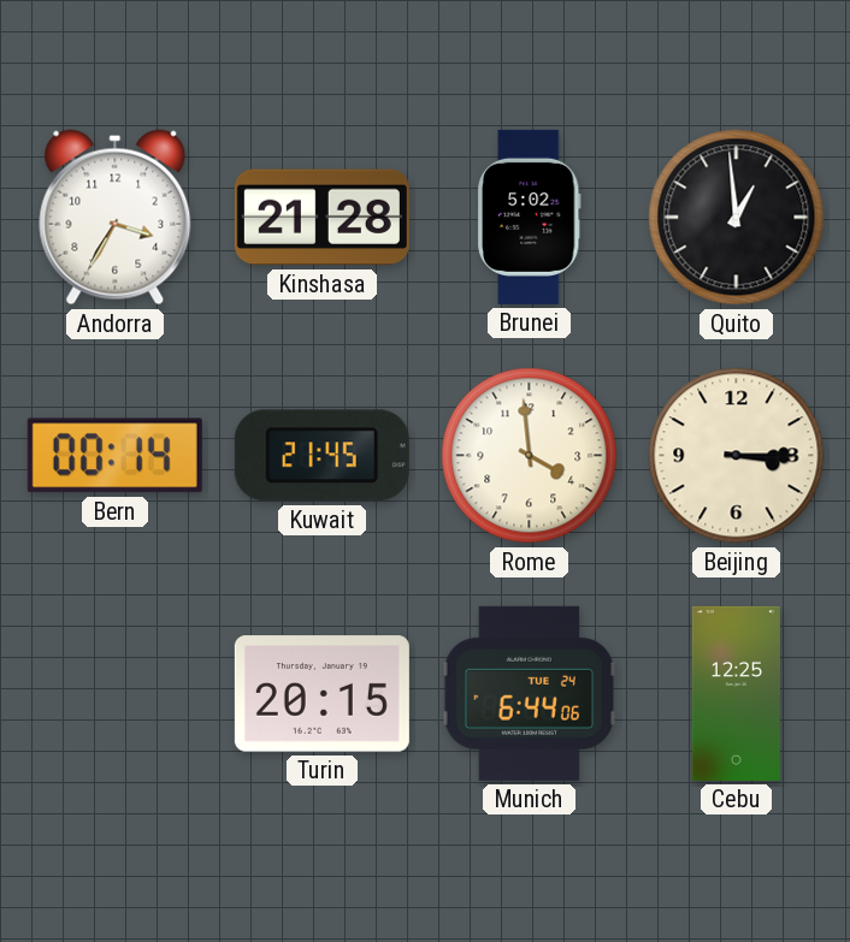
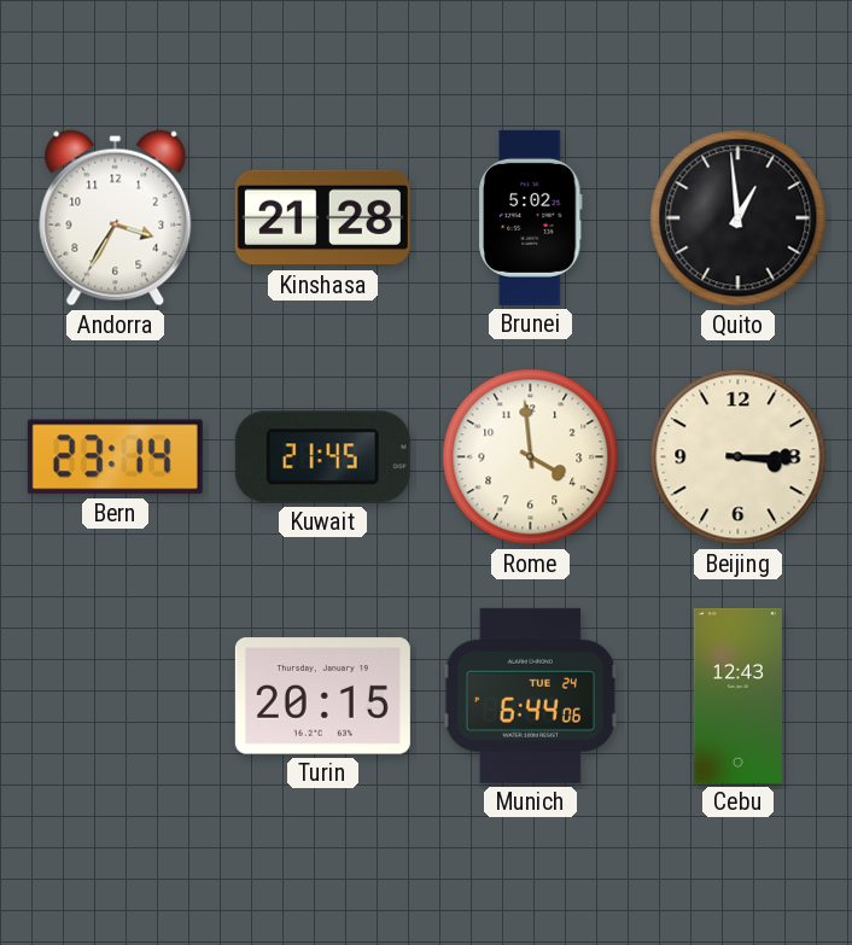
Bern: 00:14 -> 23:14 (115, 457)
Cebu: 12:25 -> 12:43 (737, 695)
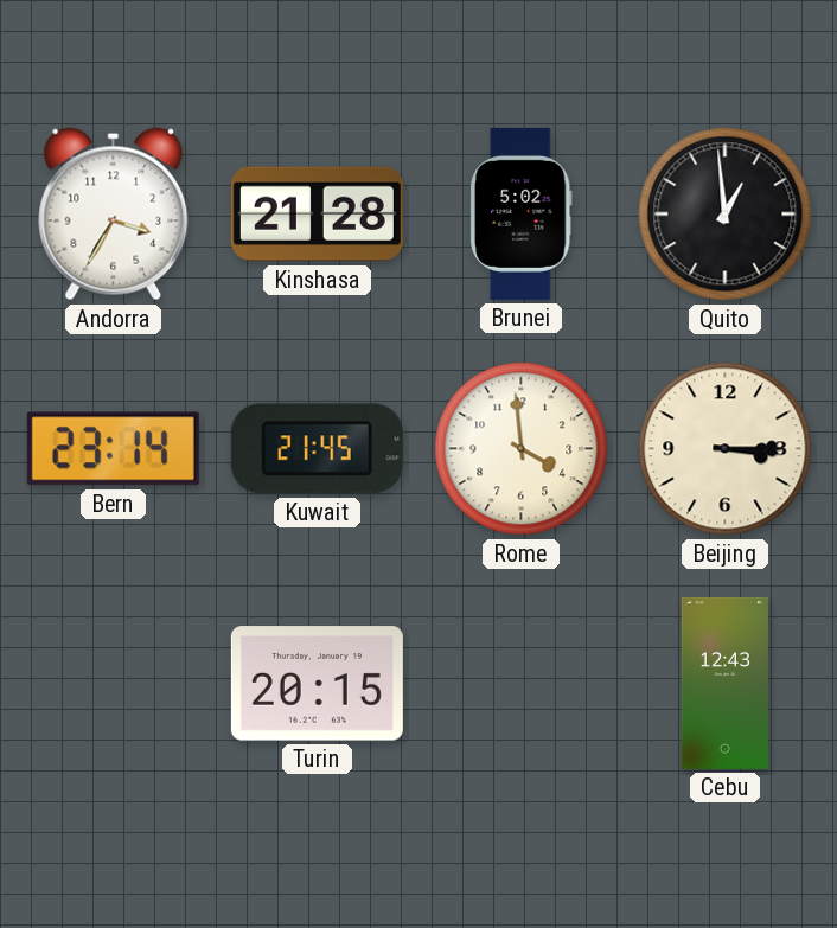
Munich: 6:44 -> none (530, 695)
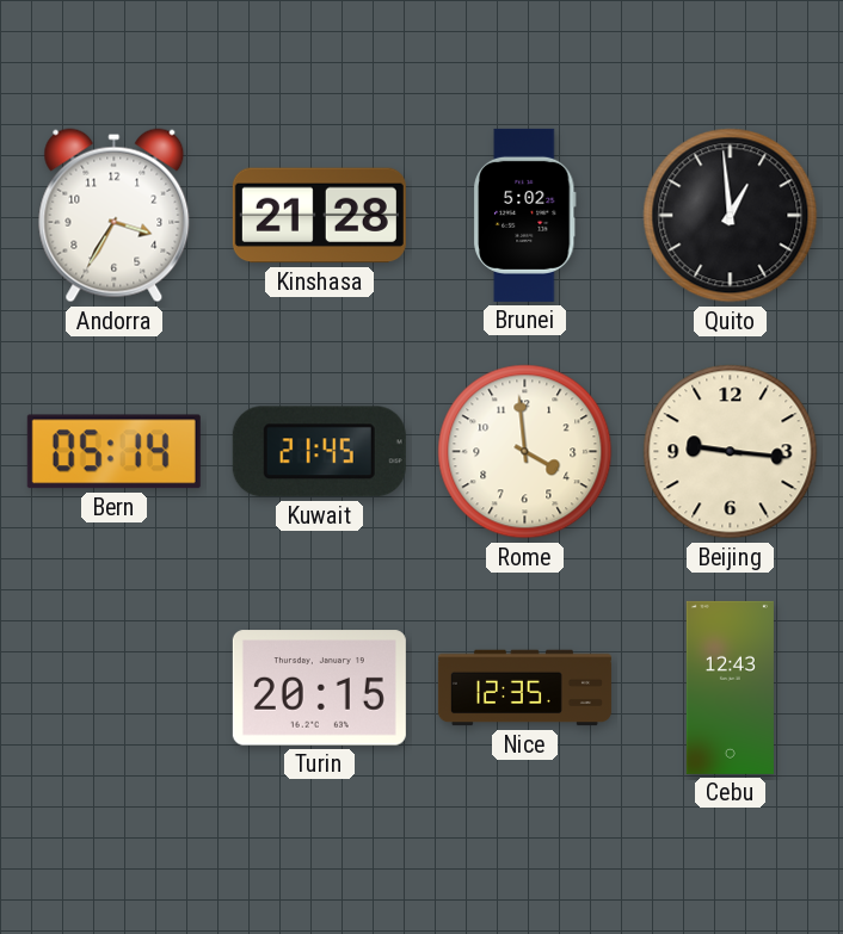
Bern: 23:14 -> 05:14 (113, 452)
Beijing: 3:15 -> 9:16 (731, 452)
Nice: none -> 12:35 (524, 688)
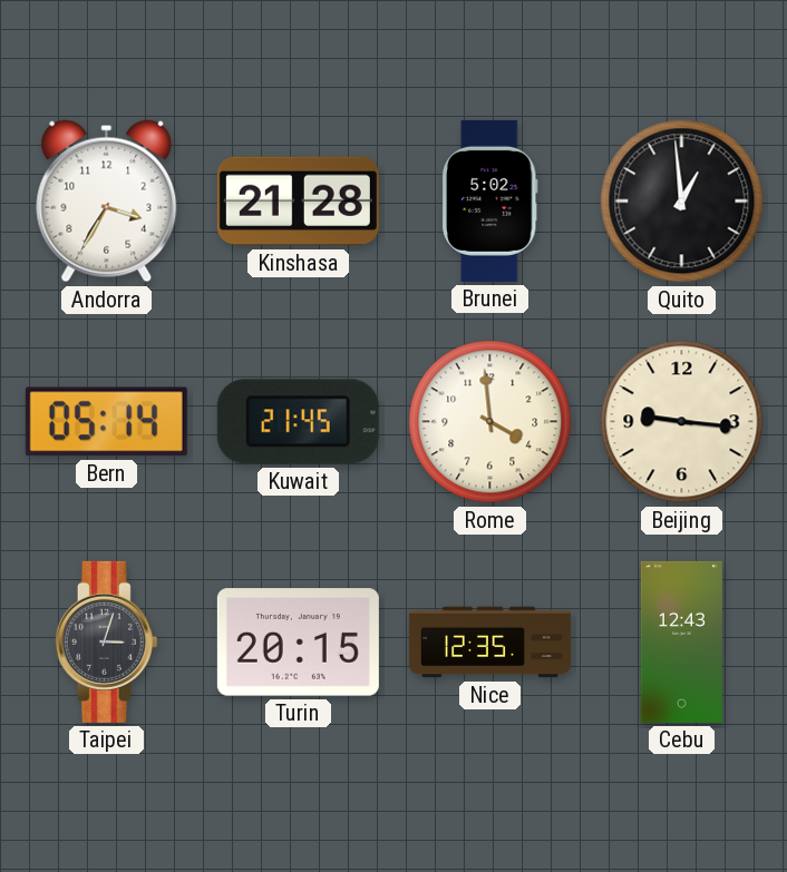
Taipei: none -> 3:03 (106, 641)
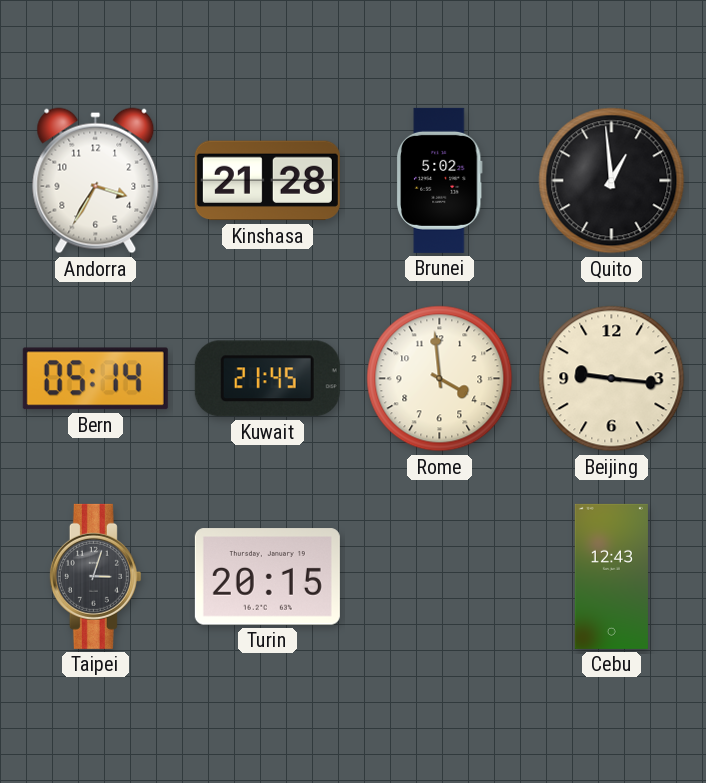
Nice: 12:35 -> none (489, 643)
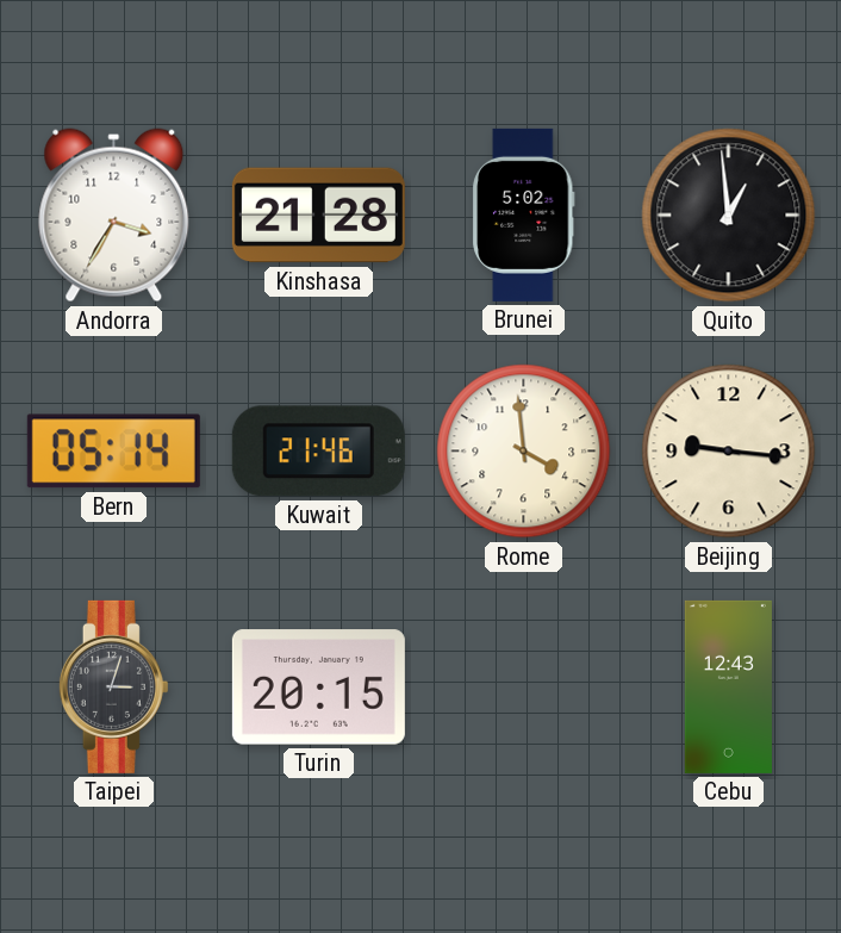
Kuwait: 21:45 -> 21:46 (318, 452)
